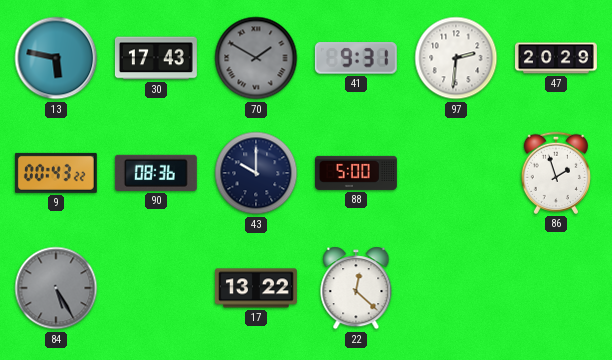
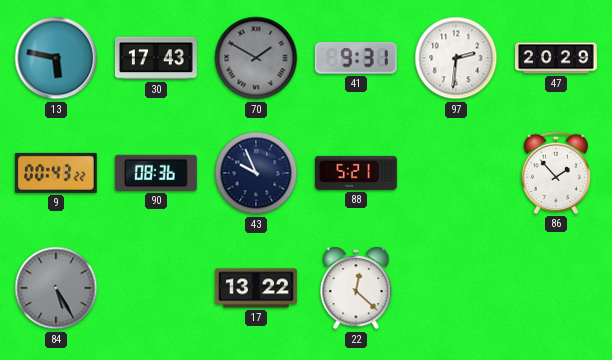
43: 10:00 -> 9:56 (256, 173)
88: 5:00 -> 5:21 (356, 173)
86: 1:57 -> 1:53 (555, 173)
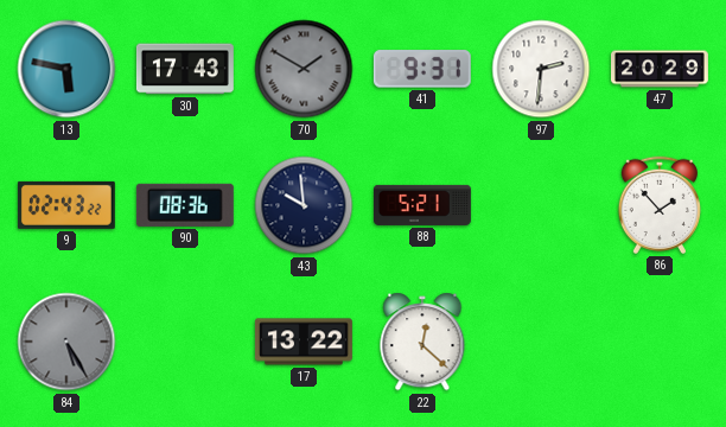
9: 00:43 -> 02:43 (66, 205)
43: 9:56 -> 9:59 (304, 205)
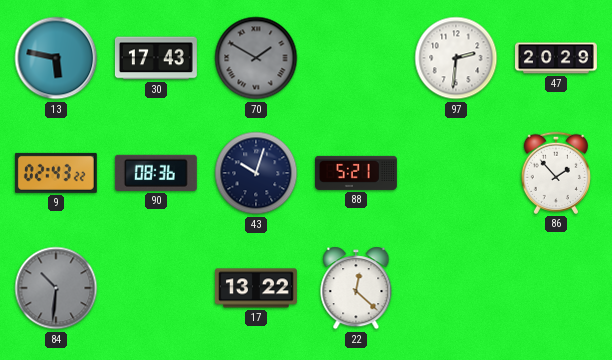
41: 9:31 -> none (422, 69)
43: 9:59 -> 10:03 (256, 173)
84: 5:25 -> 10:31 (56, 288)
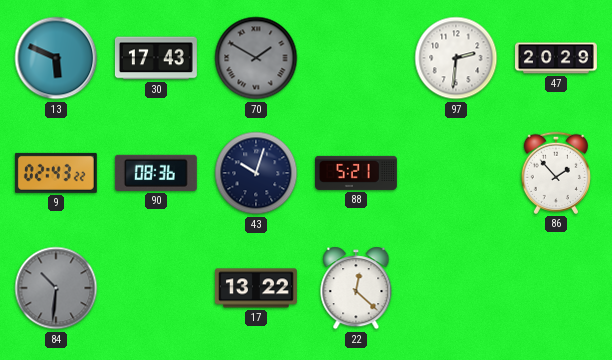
13: 5:47 -> 5:49 (56, 58)
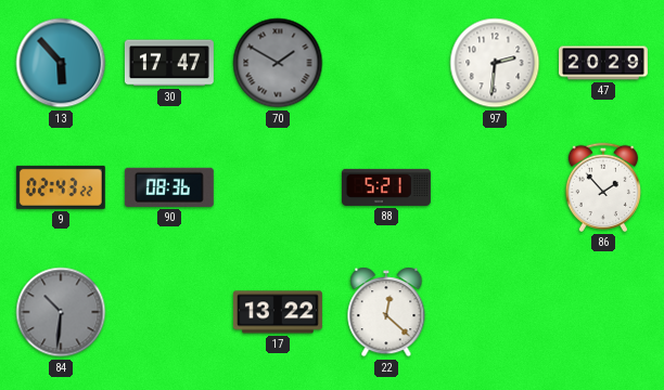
13: 5:49 -> 5:53 (61, 63)
30: 17:43 -> 17:47 (169, 63)
43: 10:03 -> none (256, 173)
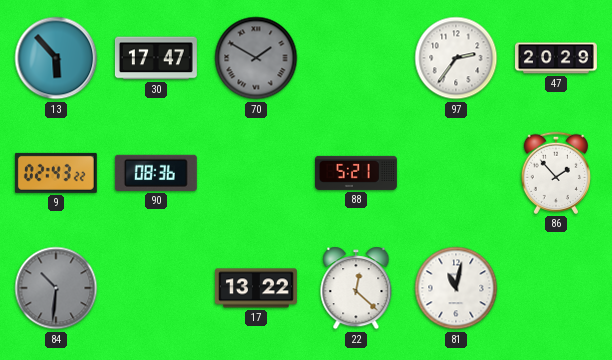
97: 2:31 -> 2:36 (456, 58)
81: none -> 11:02 (456, 288)
